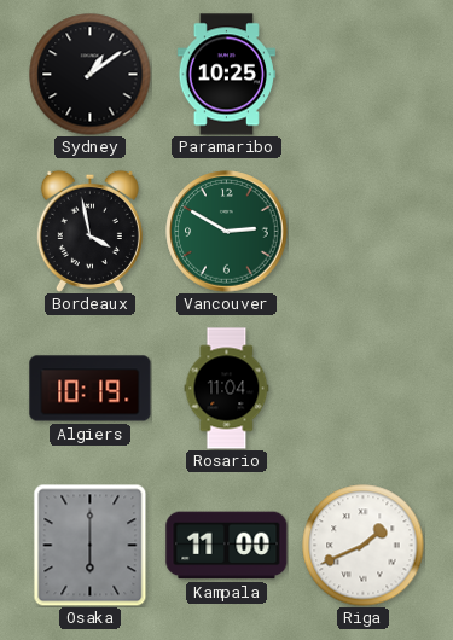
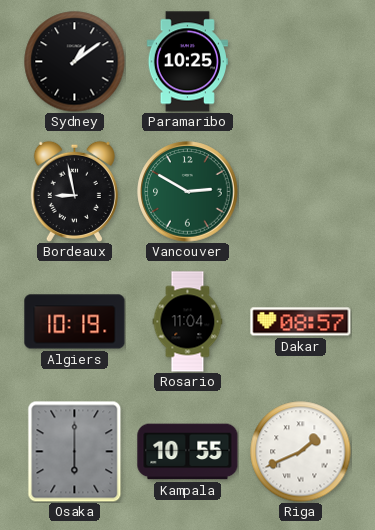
Bordeaux: 3:58 -> 8:58 (74, 191)
Dakar: none -> 08:57 (301, 322)
Kampala: 11:00 -> 10:55 (188, 452)
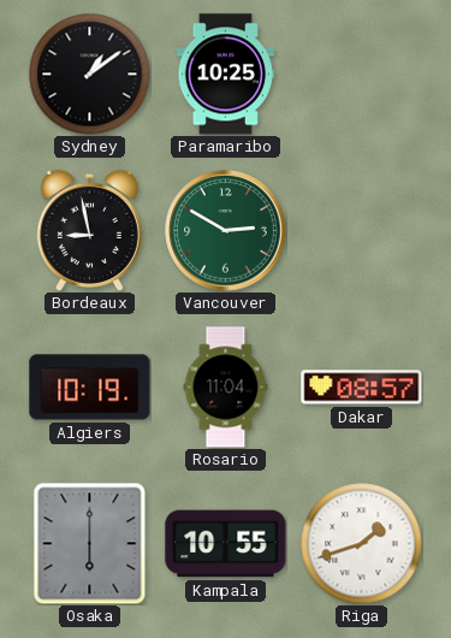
Riga: 1:41 -> 1:42 (362, 544)
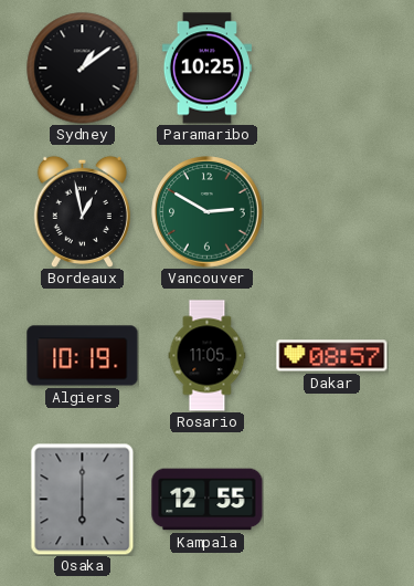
Bordeaux: 8:58 -> 12:58 (82, 211)
Rosario: 11:04 -> 11:05 (208, 356)
Kampala: 10:55 -> 12:55 (208, 500)
Riga: 1:42 -> none (362, 544)
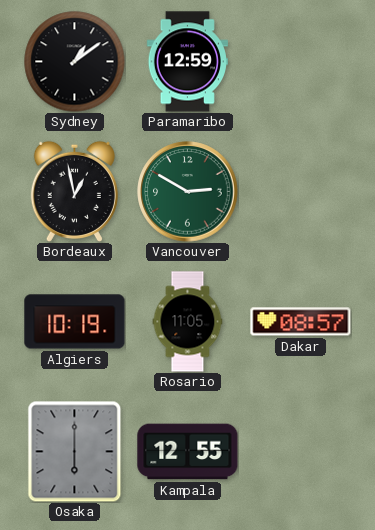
Paramaribo: 10:25 -> 12:59 (187, 62)
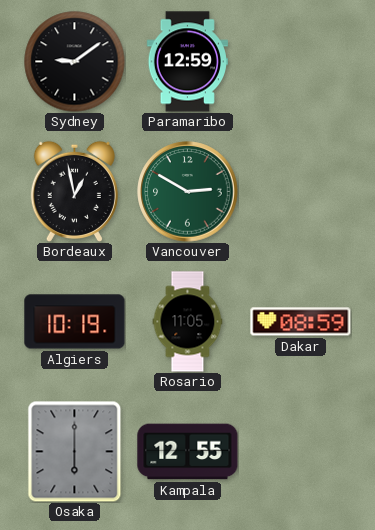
Sydney: 1:09 -> 9:09 (75, 62)
Dakar: 08:57 -> 08:59 (301, 322)
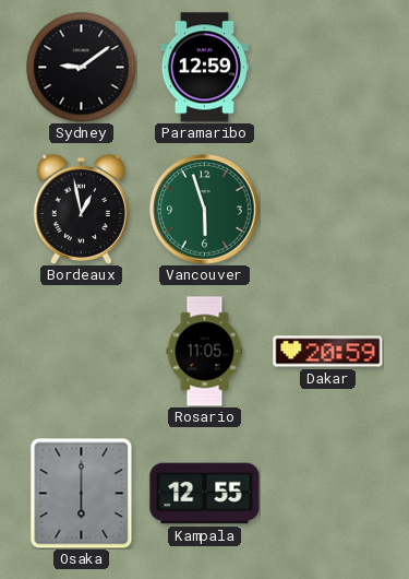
Vancouver: 2:50 -> 5:57 (205, 210)
Algiers: 10:19 -> none (75, 322)
Dakar: 08:59 -> 20:59 (328, 352)
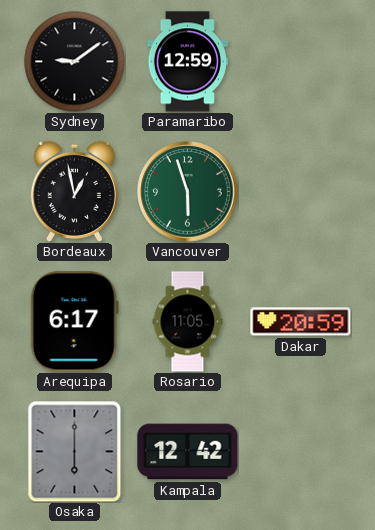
Arequipa: none -> 6:17 (74, 322)
Kampala: 12:55 -> 12:42 (188, 452)
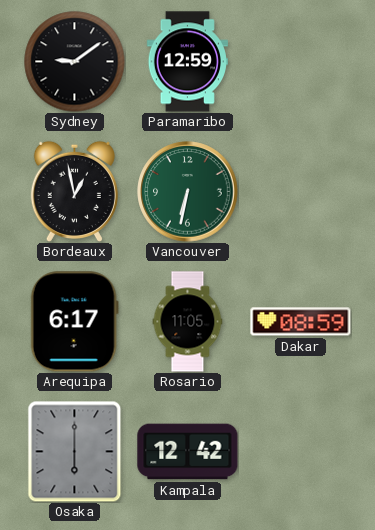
Vancouver: 5:57 -> 6:32 (188, 192)
Dakar: 20:59 -> 08:59 (301, 322)
